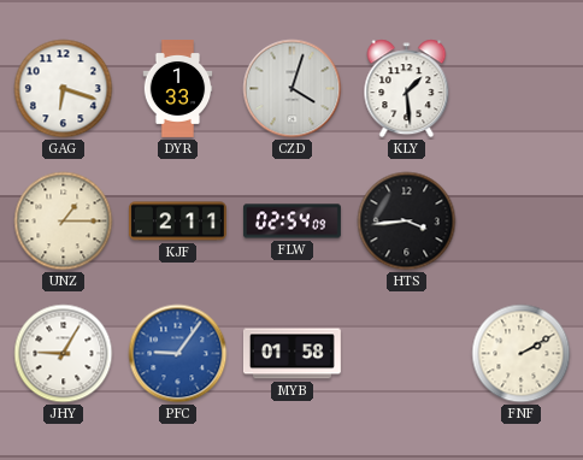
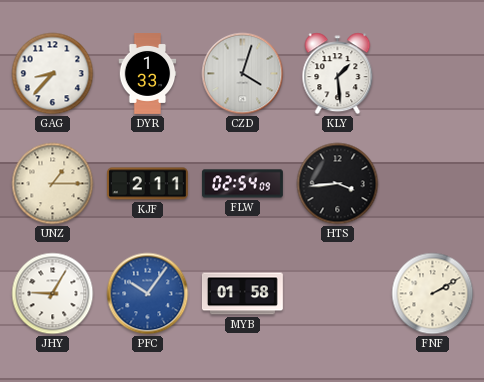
GAG: 6:18 -> 8:37 (53, 74)
PFC: 9:06 -> 10:06 (148, 294)
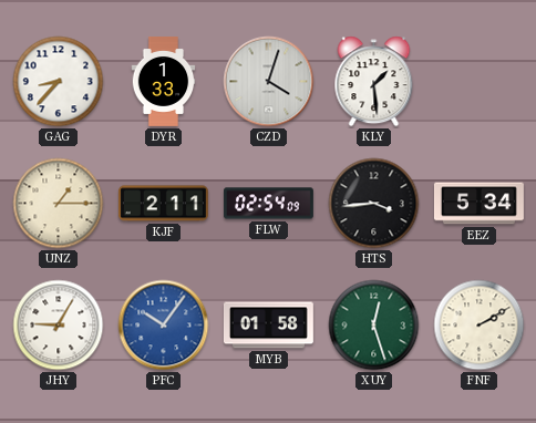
EEZ: none -> 5:34 (480, 204)
XUY: none -> 12:27 (374, 326)
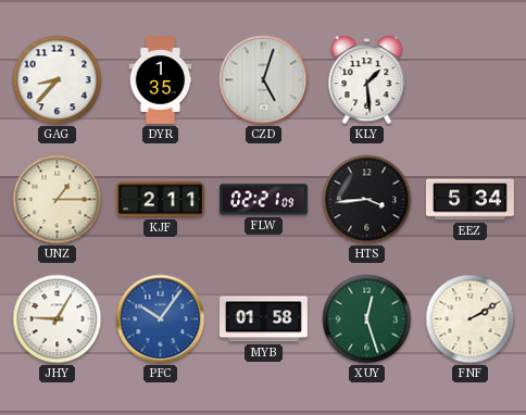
DYR: 1:33 -> 1:35 (161, 80)
CZD: 4:03 -> 5:03 (264, 80)
FLW: 02:54 -> 02:21 (263, 200)
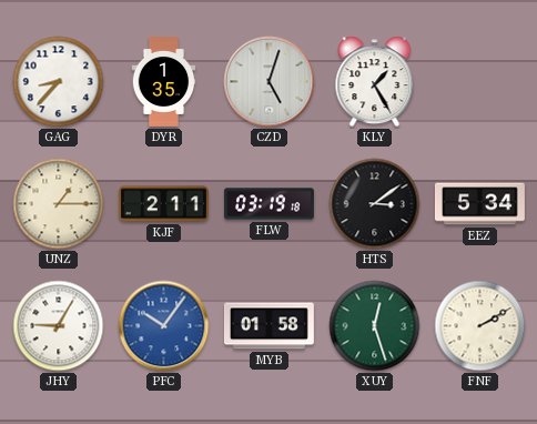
KLY: 1:29 -> 1:25 (375, 82)
FLW: 02:21 -> 03:19 (268, 204)
HTS: 3:44 -> 3:09 (375, 204)
